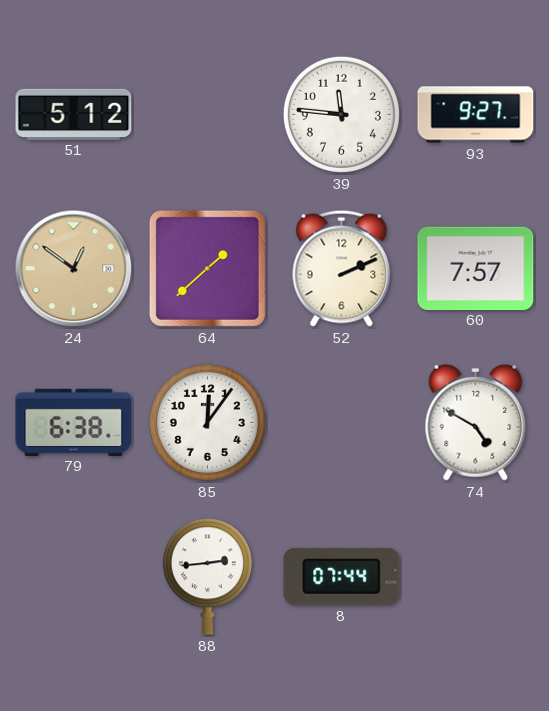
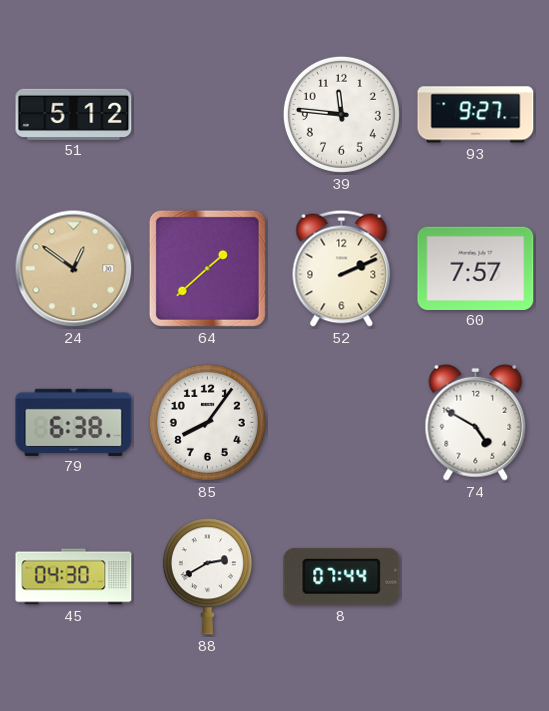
85: 12:06 -> 8:06 (207, 422)
45: none -> 04:30 (74, 577)
88: 2:44 -> 2:40 (207, 577)
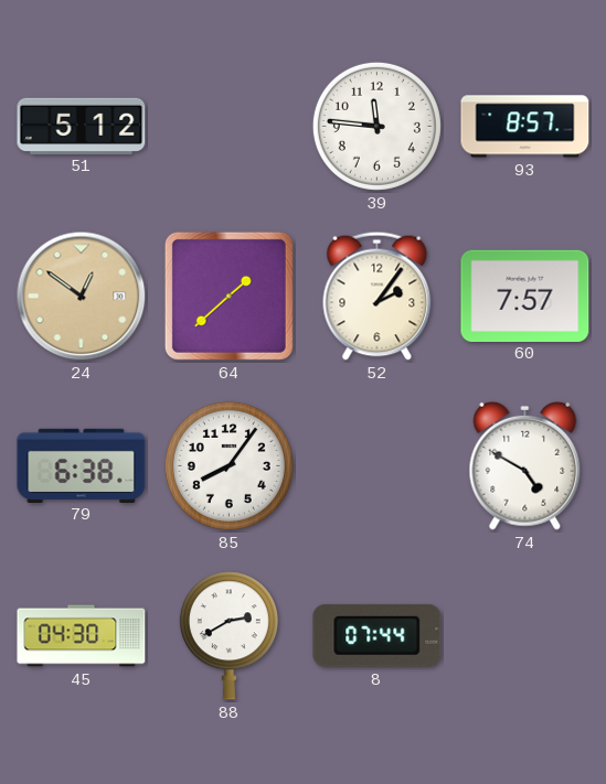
93: 9:27 -> 8:57 (525, 127)
52: 2:11 -> 2:06 (378, 296)
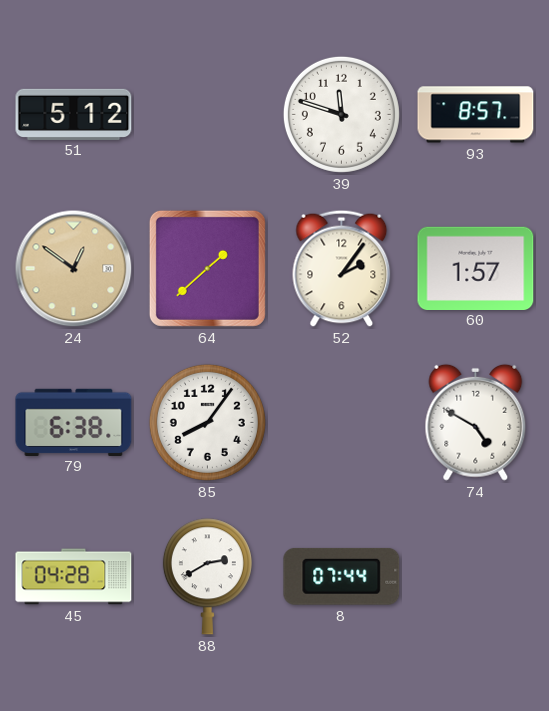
39: 11:46 -> 11:48 (341, 114)
60: 7:57 -> 1:57 (476, 268)
45: 04:30 -> 04:28 (74, 577)
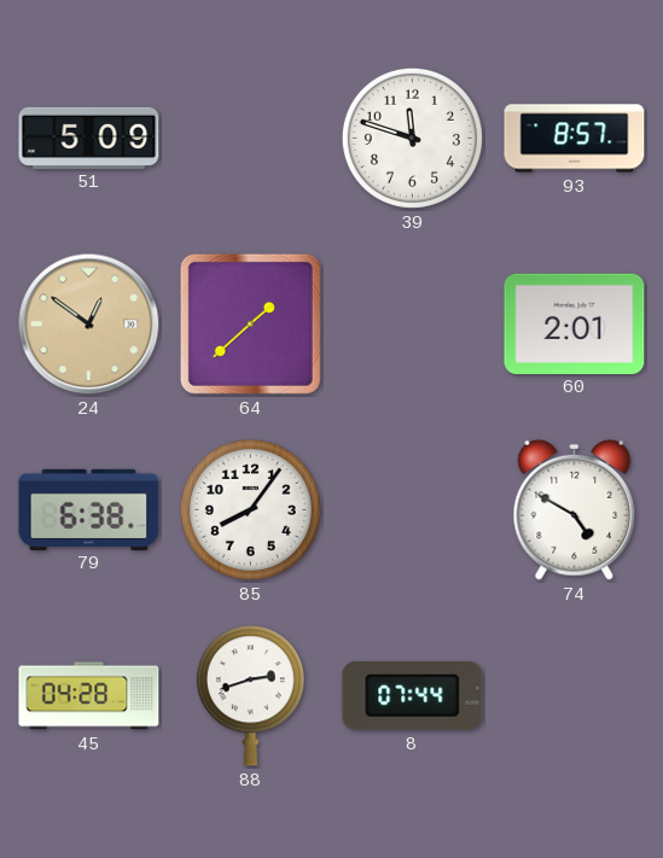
51: 5:12 -> 5:09 (89, 138)
52: 2:06 -> none (342, 268)
60: 1:57 -> 2:01 (575, 323)
88: 2:40 -> 2:42 (250, 696)
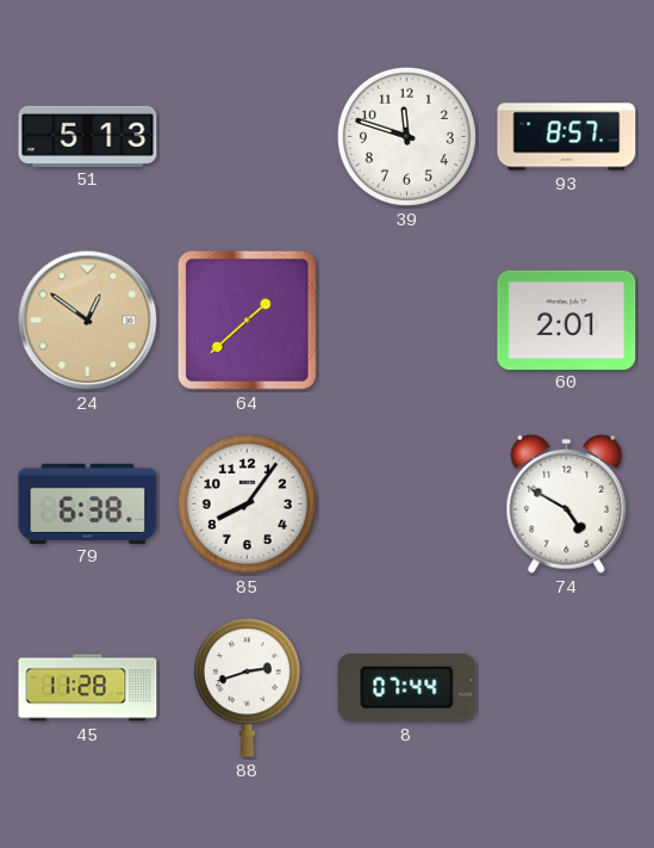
51: 5:09 -> 5:13 (88, 136)
45: 04:28 -> 11:28 (88, 688)
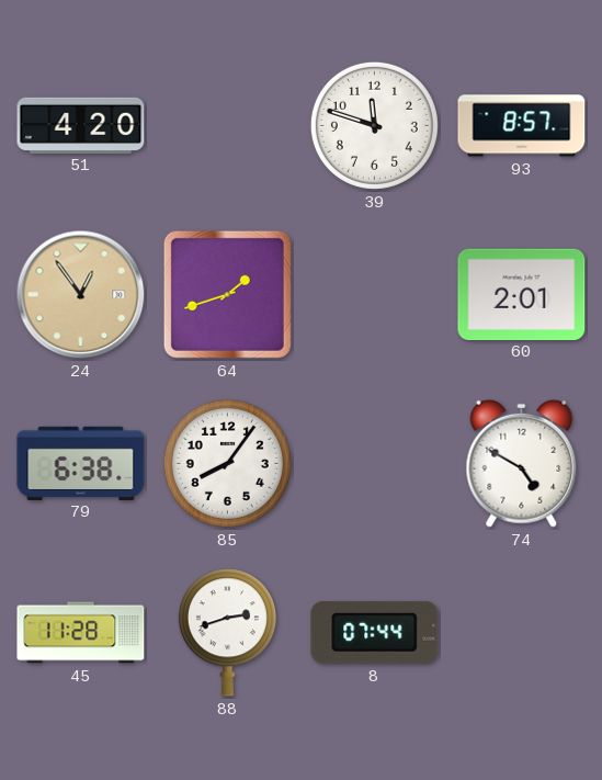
51: 5:13 -> 4:20 (81, 125)
24: 12:51 -> 12:54 (81, 295)
64: 1:38 -> 1:42 (227, 294)
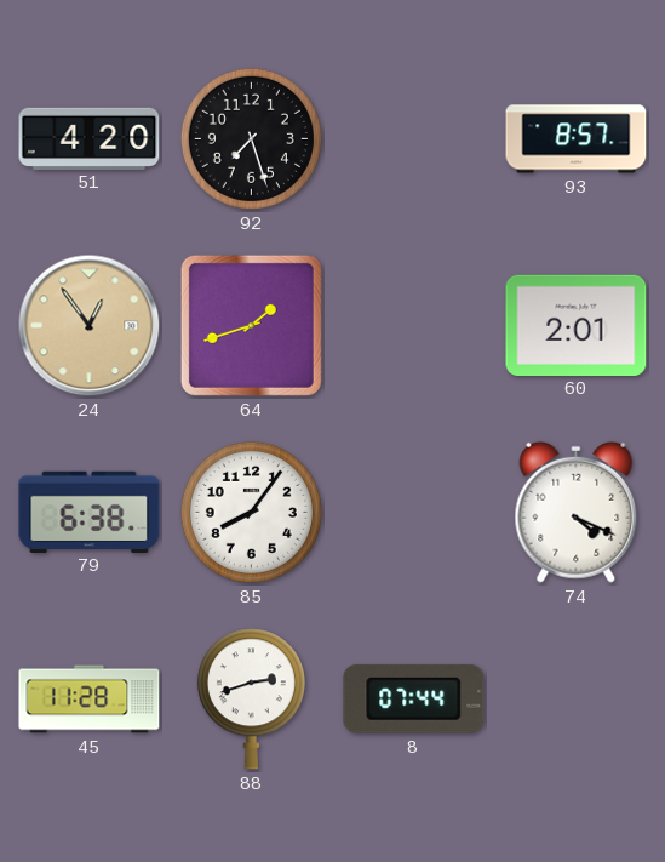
92: none -> 7:27 (251, 138)
39: 11:48 -> none (374, 125)
74: 4:50 -> 4:19 (577, 512)
